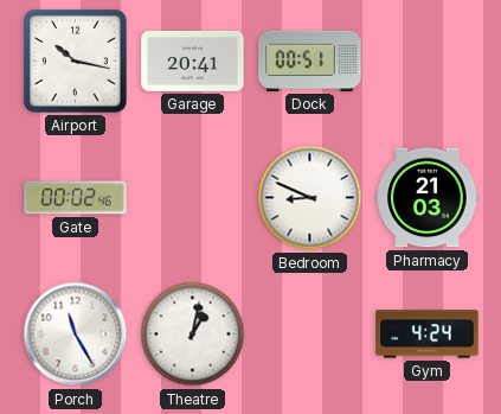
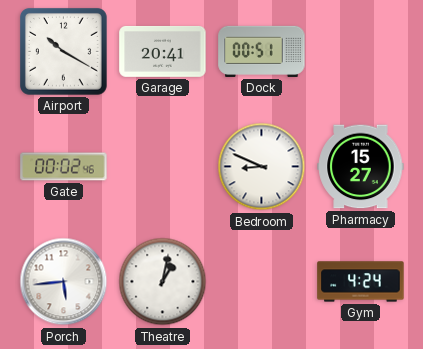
Airport: 10:17 -> 10:20 (63, 51)
Pharmacy: 21:03 -> 15:27 (361, 167)
Porch: 11:25 -> 5:44 (64, 282)
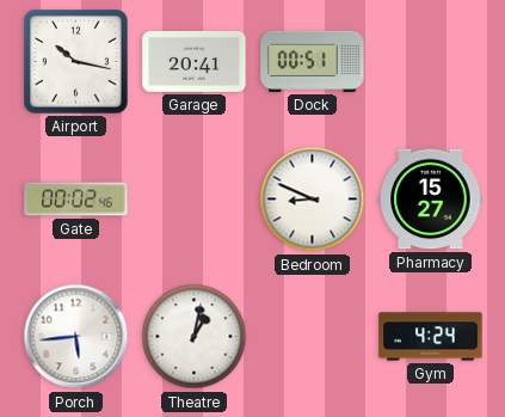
Airport: 10:20 -> 10:17 (75, 61)
